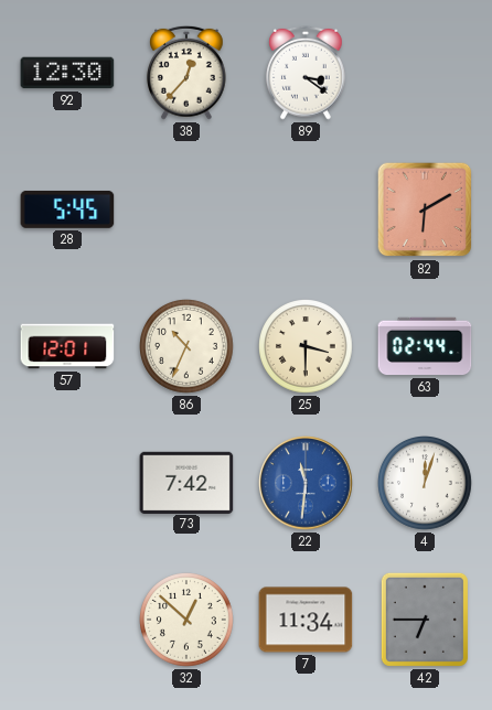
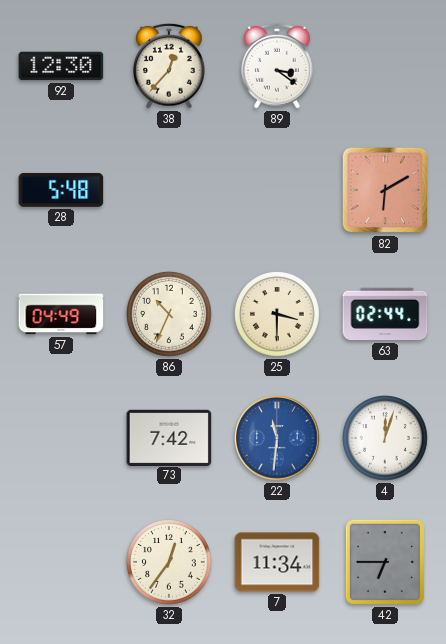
28: 5:45 -> 5:48 (61, 190)
57: 12:01 -> 04:49 (61, 314)
32: 12:52 -> 12:36 (170, 563)
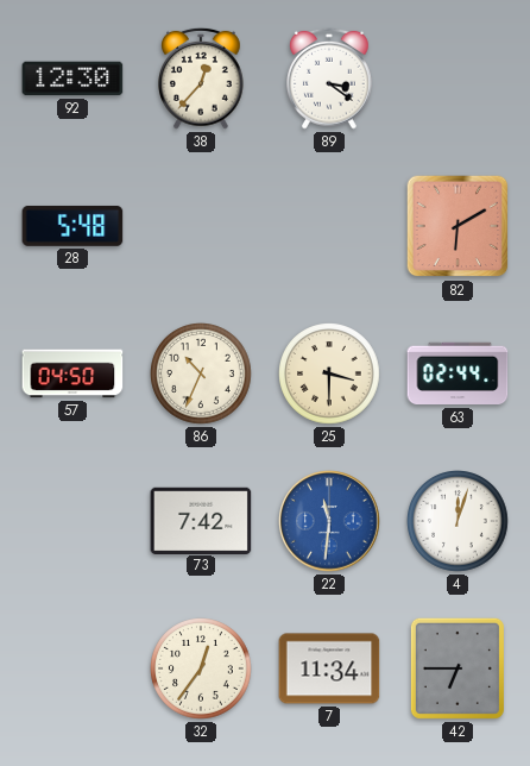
57: 04:49 -> 04:50 (72, 373)
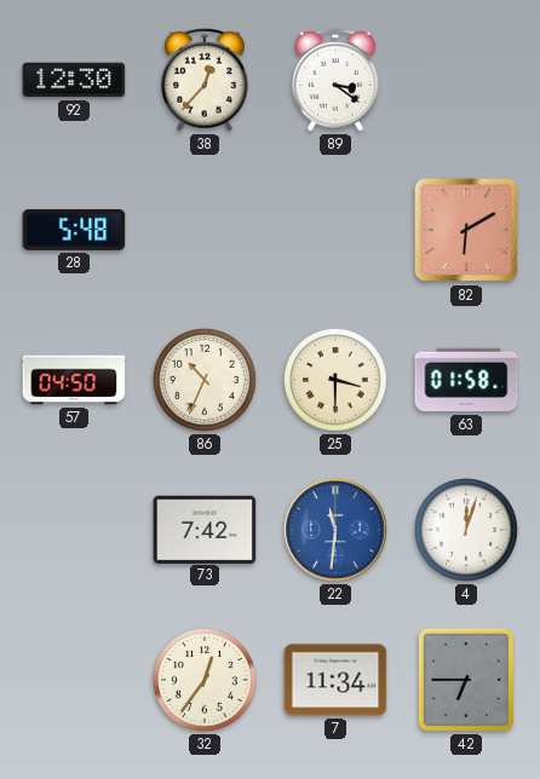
63: 02:44 -> 01:58 (466, 380)
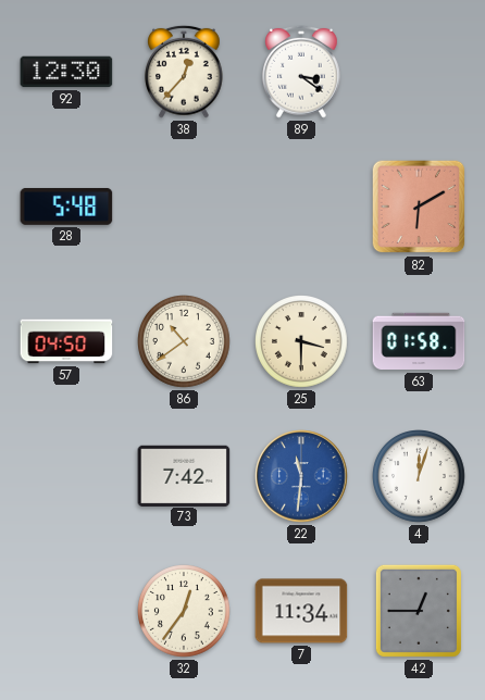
86: 10:34 -> 10:39 (185, 342)
42: 6:45 -> 12:45 (419, 611)
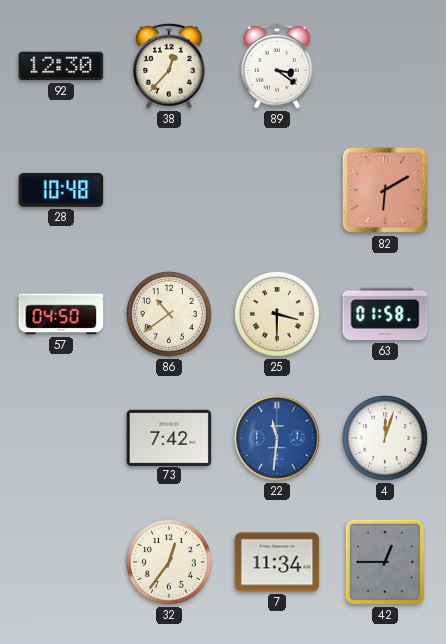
28: 5:48 -> 10:48 (61, 190)
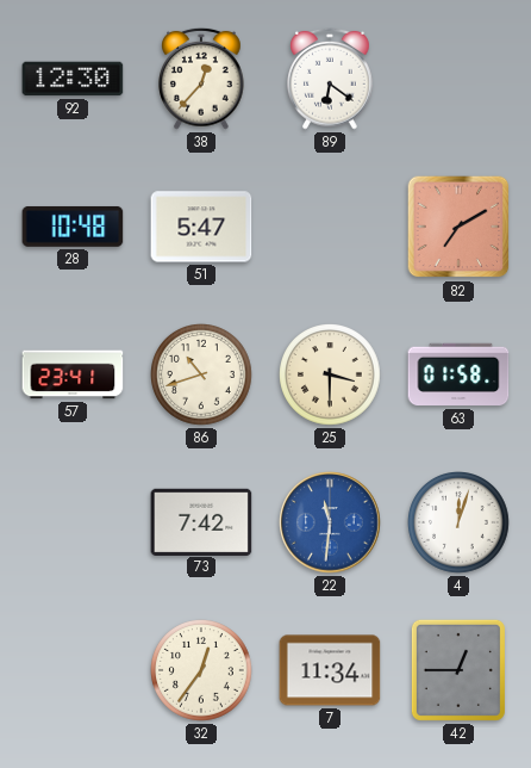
89: 3:21 -> 6:21 (331, 79)
51: none -> 5:47 (201, 227)
82: 6:10 -> 7:10 (458, 227)
57: 04:50 -> 23:41 (73, 374)
86: 10:39 -> 10:42 (202, 376)
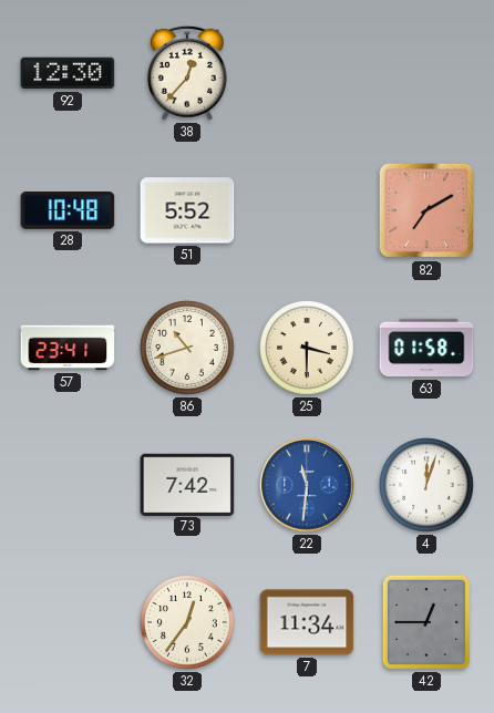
89: 6:21 -> none (331, 79)
51: 5:47 -> 5:52 (187, 210)
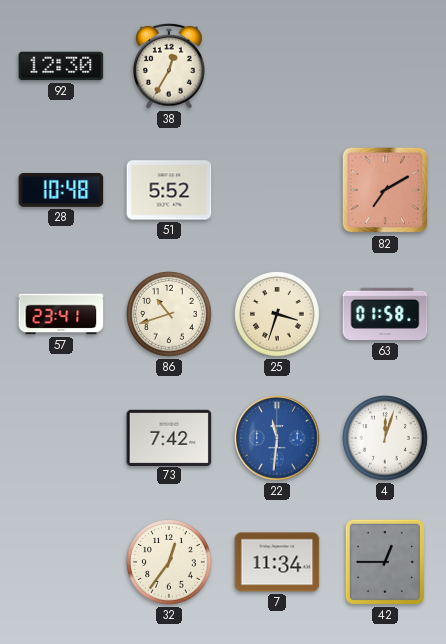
38: 12:37 -> 12:35 (170, 66)
25: 3:30 -> 3:33 (278, 315)
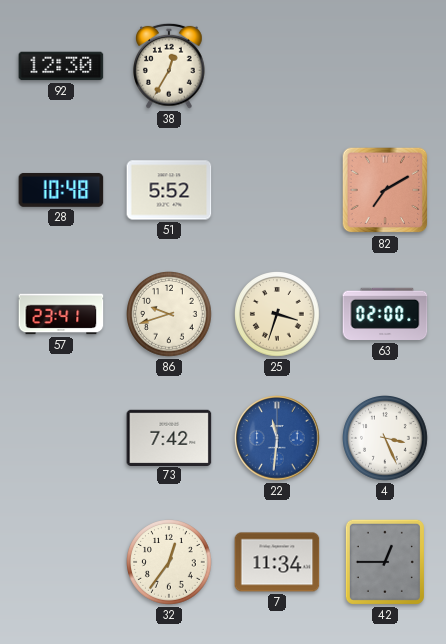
86: 10:42 -> 9:42 (170, 315)
63: 01:58 -> 02:00 (385, 314)
4: 12:03 -> 3:26 (386, 439)
